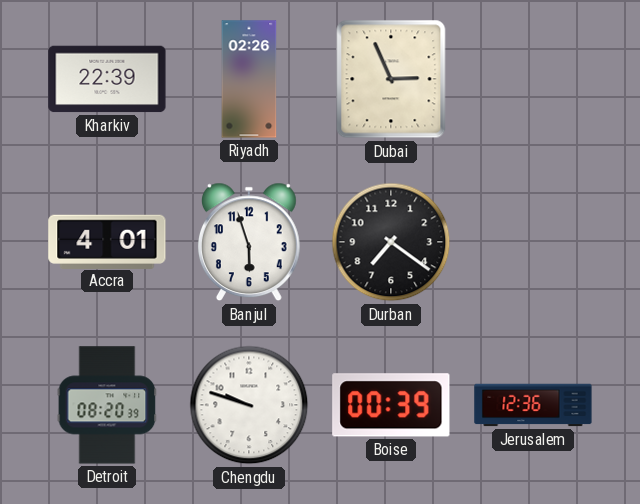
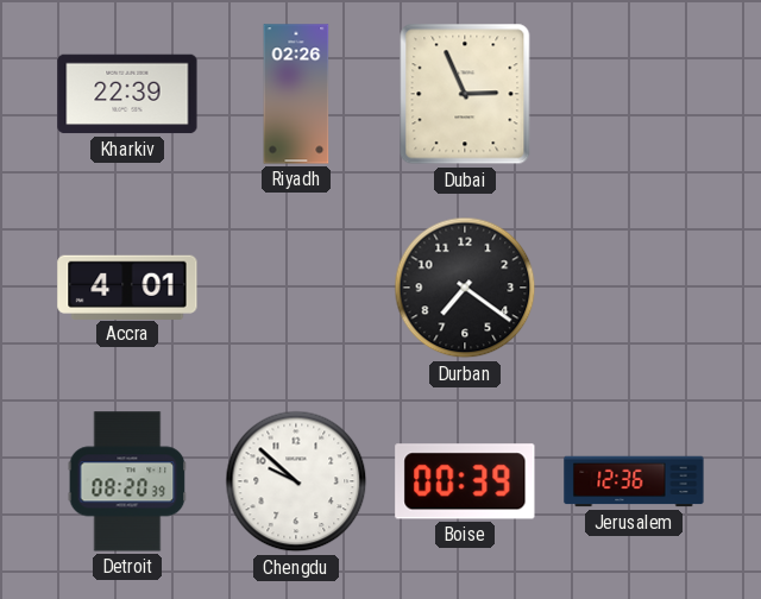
Banjul: 5:57 -> none (249, 242)
Chengdu: 9:48 -> 9:52 (296, 481)
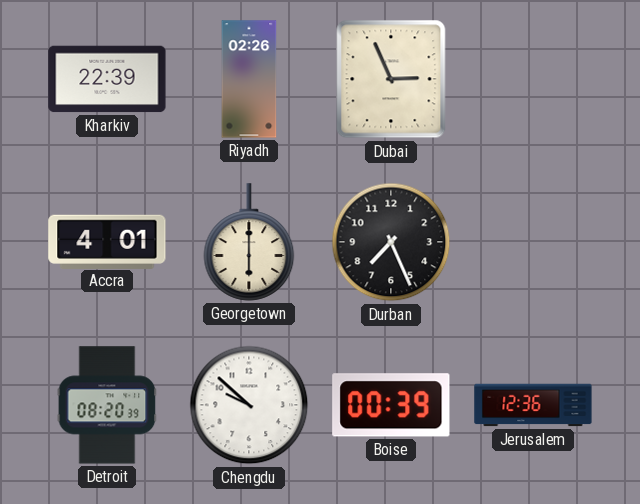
Georgetown: none -> 6:00 (249, 242)
Durban: 7:21 -> 7:26 (391, 242)
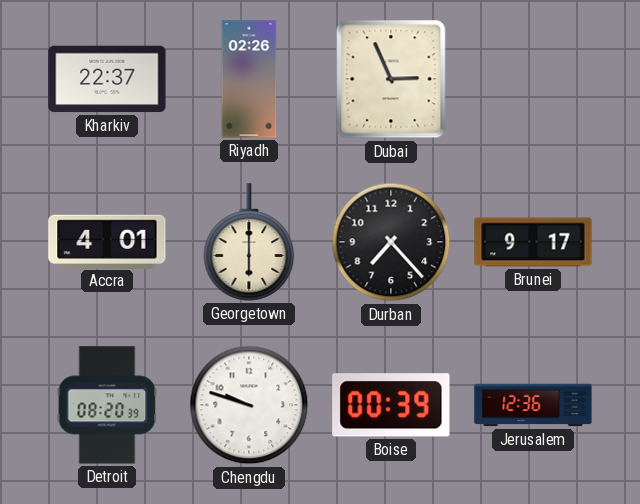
Kharkiv: 22:39 -> 22:37 (107, 79)
Durban: 7:26 -> 7:23 (391, 242)
Brunei: none -> 9:17 (533, 242)
Chengdu: 9:52 -> 9:48 (249, 405)
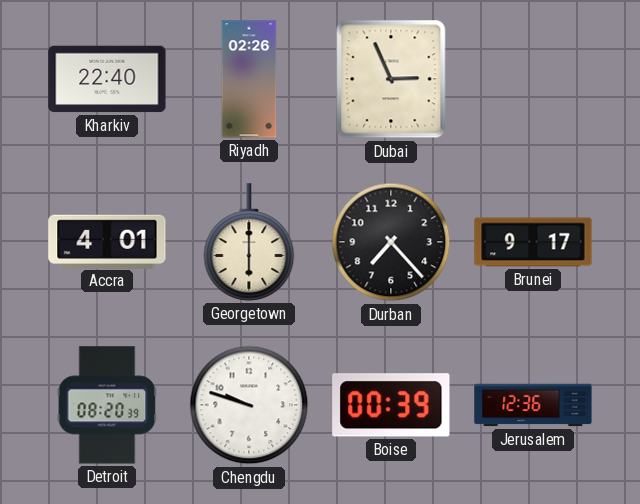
Kharkiv: 22:37 -> 22:40 (107, 79)
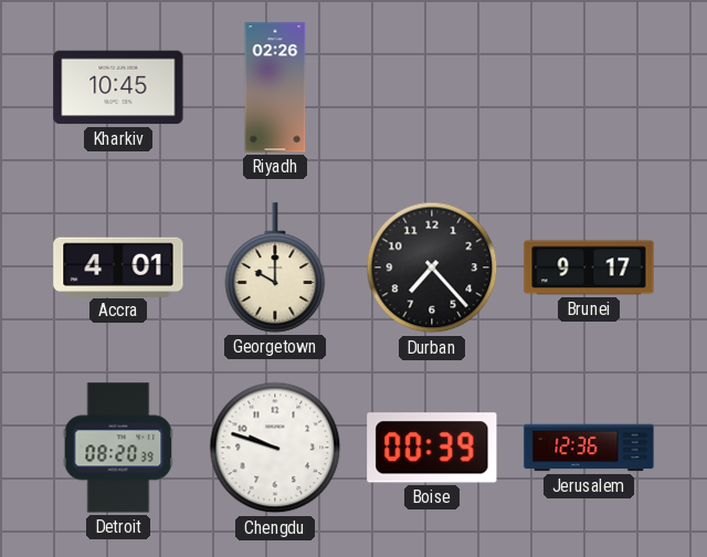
Kharkiv: 22:40 -> 10:45 (118, 87)
Dubai: 2:56 -> none (391, 79)
Georgetown: 6:00 -> 10:00 (275, 267)
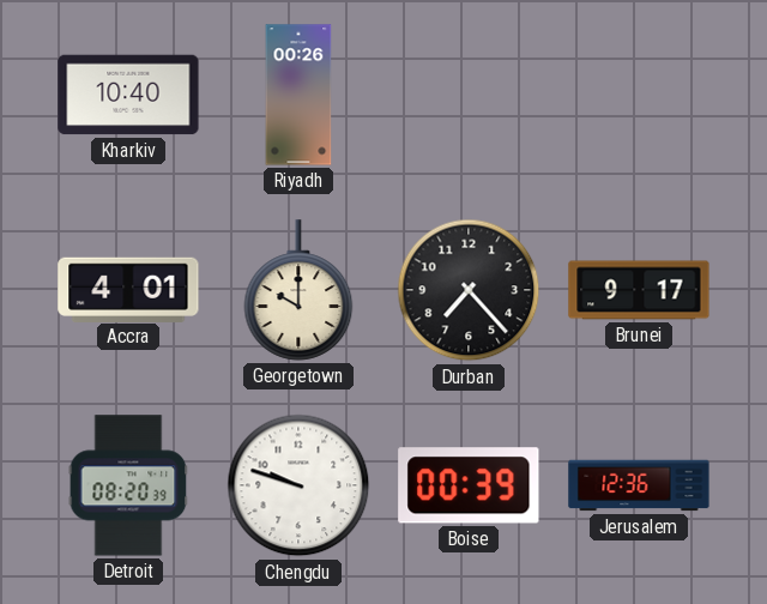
Kharkiv: 10:45 -> 10:40 (128, 95)
Riyadh: 02:26 -> 00:26 (298, 95)
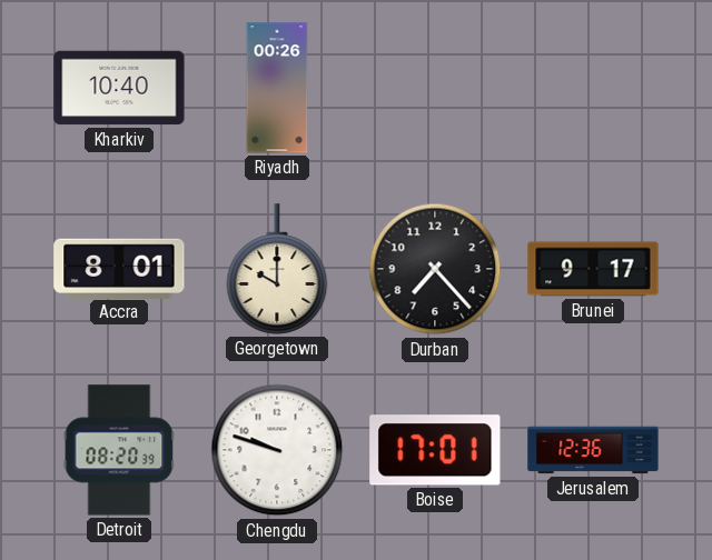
Accra: 4:01 -> 8:01 (119, 268)
Boise: 00:39 -> 17:01 (435, 450)
